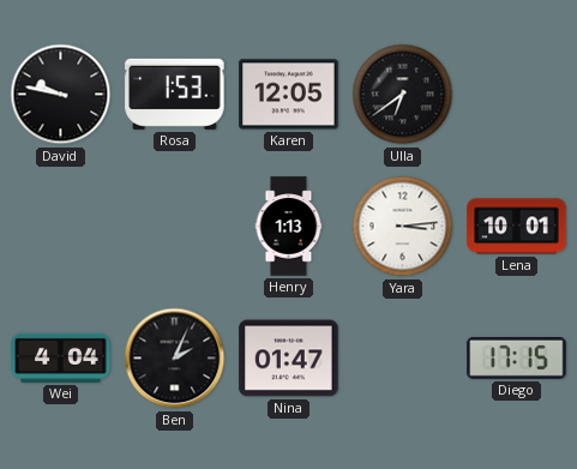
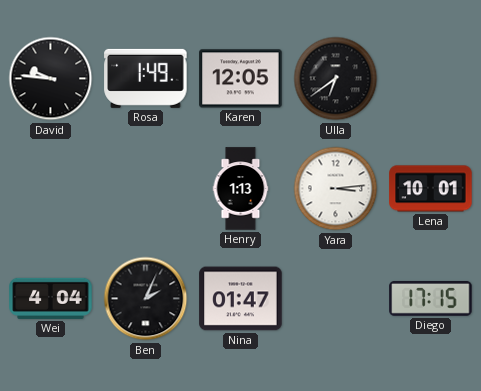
David: 9:47 -> 9:46 (51, 79)
Rosa: 1:53 -> 1:49 (146, 78)
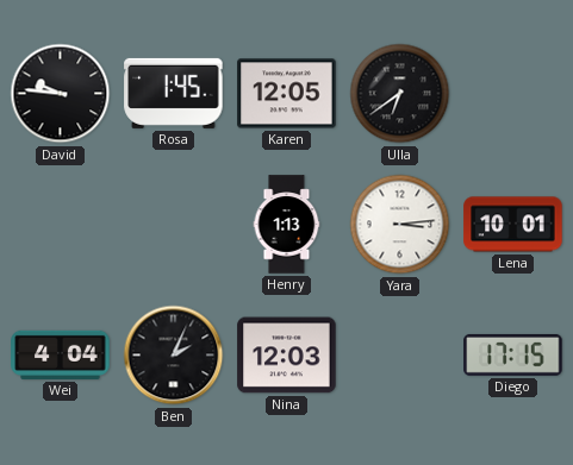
Rosa: 1:49 -> 1:45 (174, 93)
Nina: 01:47 -> 12:03 (287, 356)
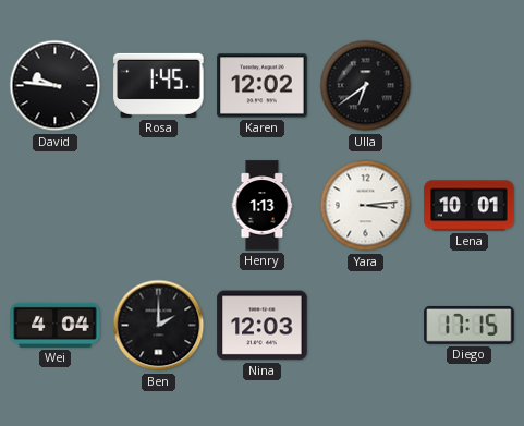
Karen: 12:05 -> 12:02 (263, 86)
Ben: 2:04 -> 2:00 (159, 326)
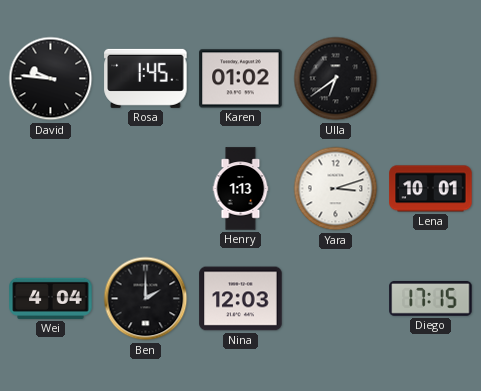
Karen: 12:02 -> 01:02 (241, 79)
Yara: 3:14 -> 3:12 (336, 189)
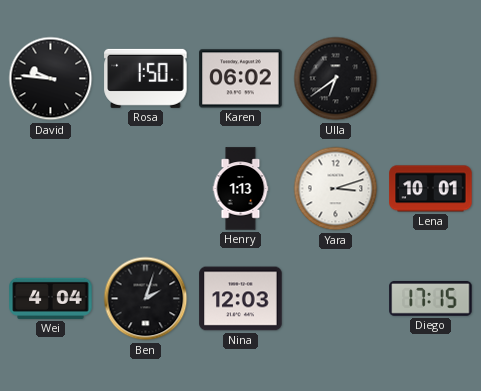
Rosa: 1:45 -> 1:50 (146, 78)
Karen: 01:02 -> 06:02 (241, 79)
Ben: 2:00 -> 2:03 (146, 299)
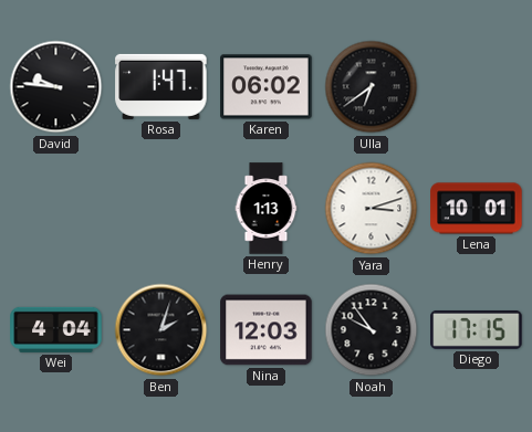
Rosa: 1:50 -> 1:47 (161, 86)
Noah: none -> 9:54 (372, 330)
